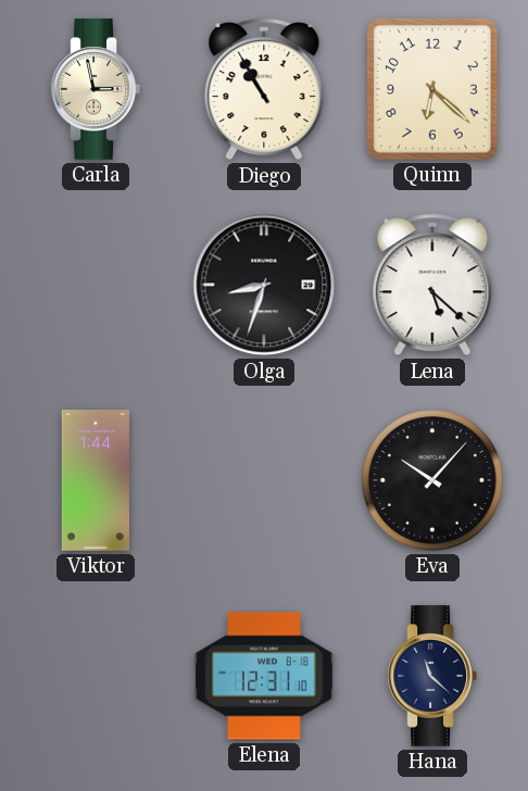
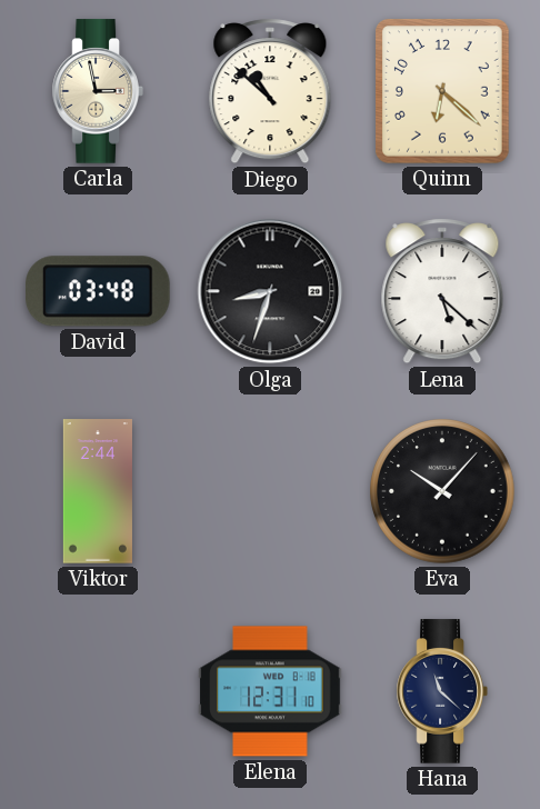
Diego: 10:55 -> 10:52 (270, 91)
David: none -> 03:48 (99, 291)
Viktor: 1:44 -> 2:44 (98, 491)
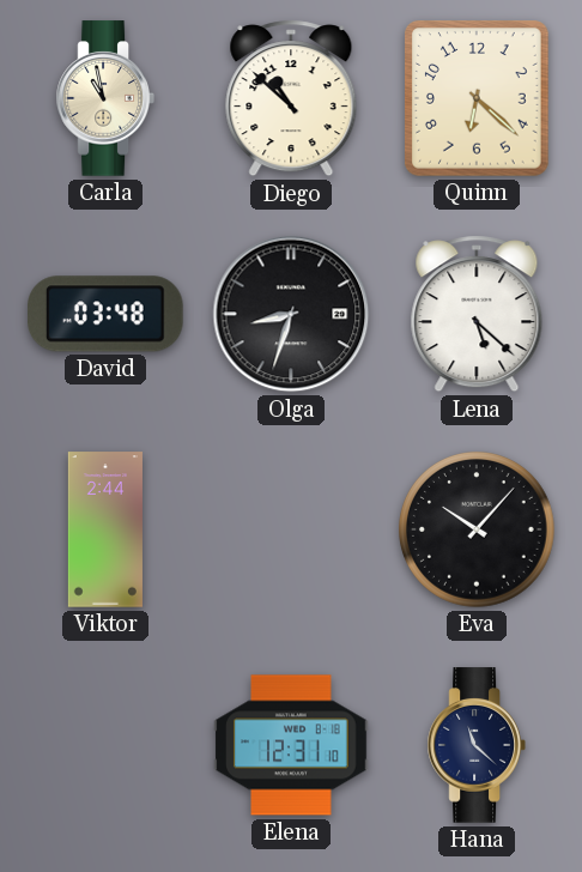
Carla: 2:58 -> 10:58 (105, 98)
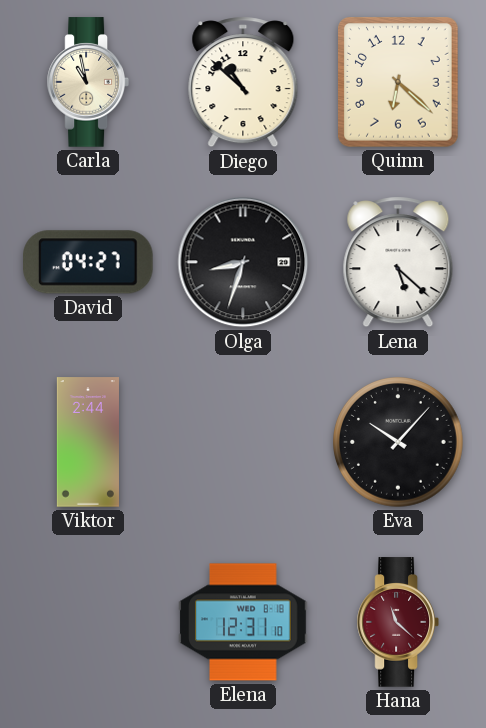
David: 03:48 -> 04:27 (89, 262)
Hana dial: navy -> burgundy (398, 622)
